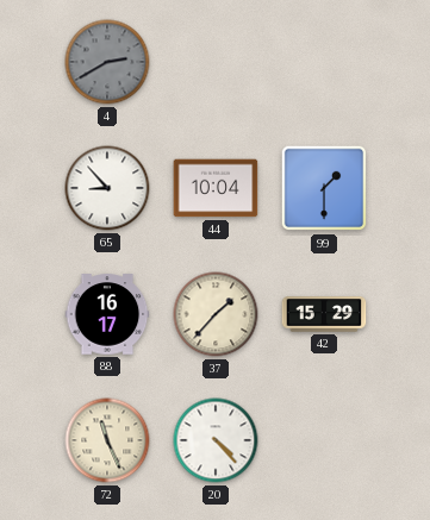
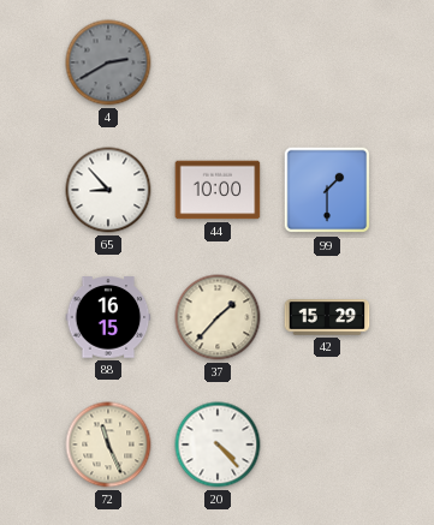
44: 10:04 -> 10:00 (218, 190)
88: 16:17 -> 16:15 (108, 317)
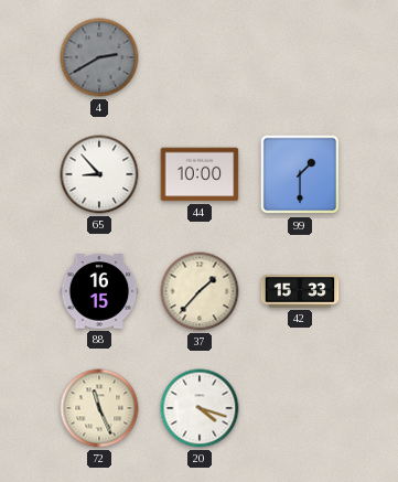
42: 15:29 -> 15:33 (300, 291)
20: 4:23 -> 4:18 (200, 408)
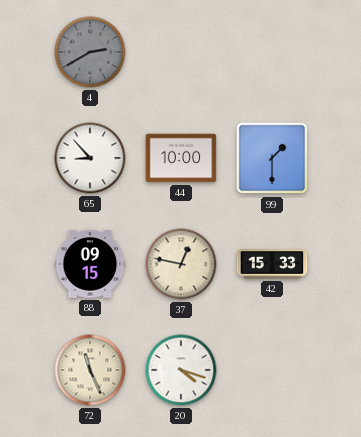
88: 16:15 -> 09:15 (90, 264)
37: 1:37 -> 12:47 (181, 264)
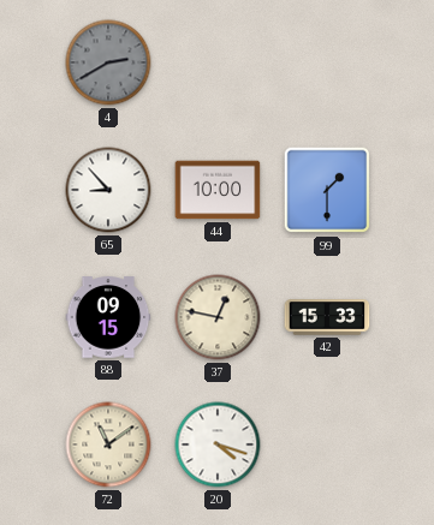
72: 11:26 -> 11:09 (108, 445)
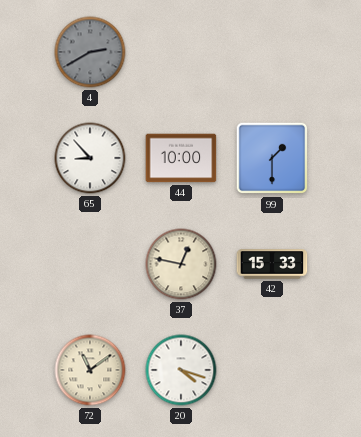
88: 09:15 -> none (108, 317)
